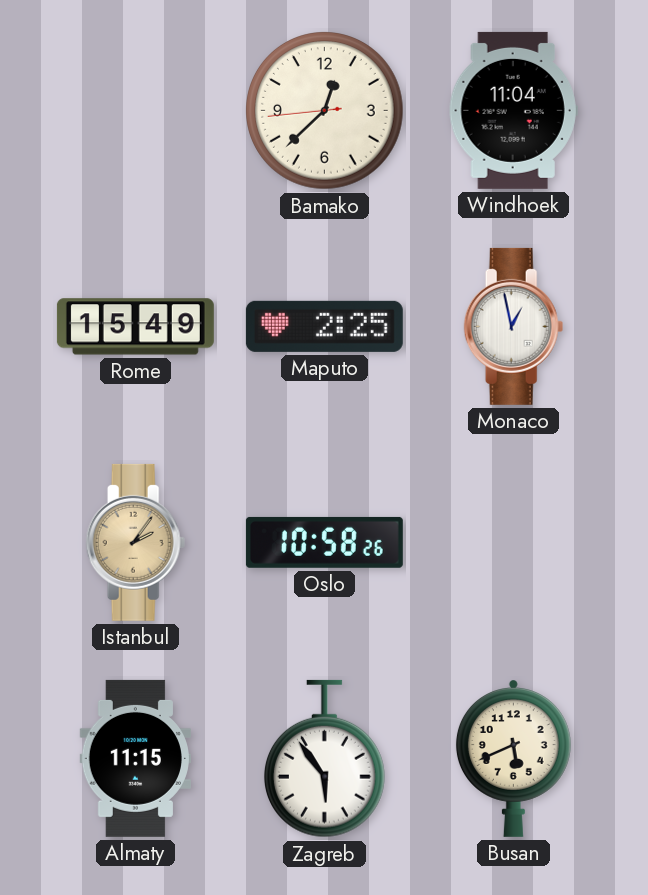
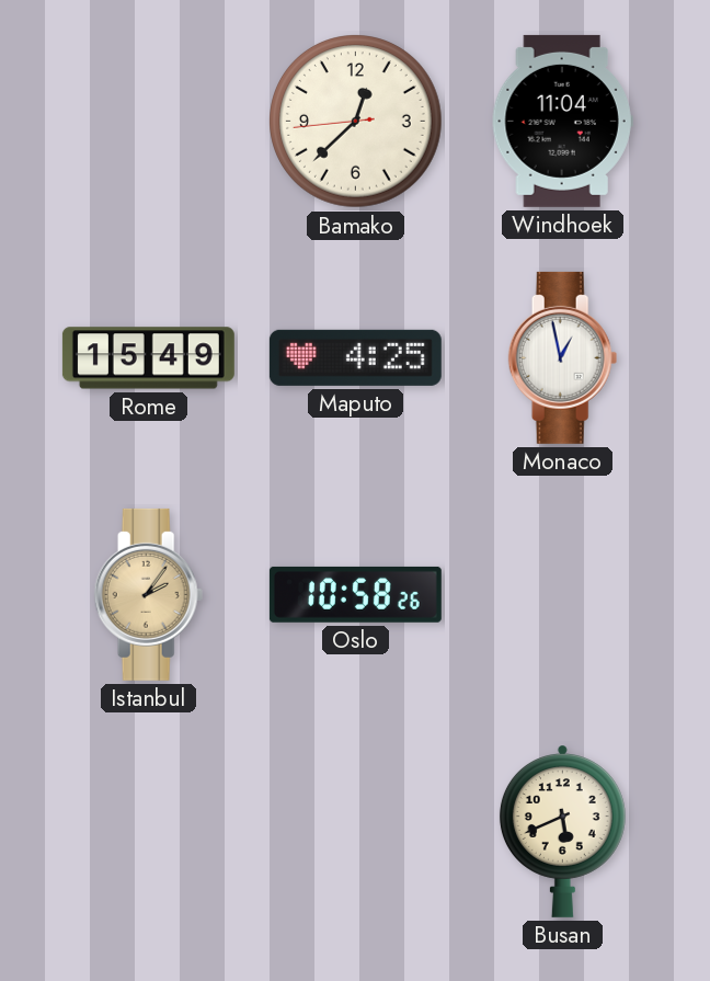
Maputo: 2:25 -> 4:25 (355, 357)
Almaty: 11:15 -> none (135, 758)
Zagreb: 5:54 -> none (324, 759)
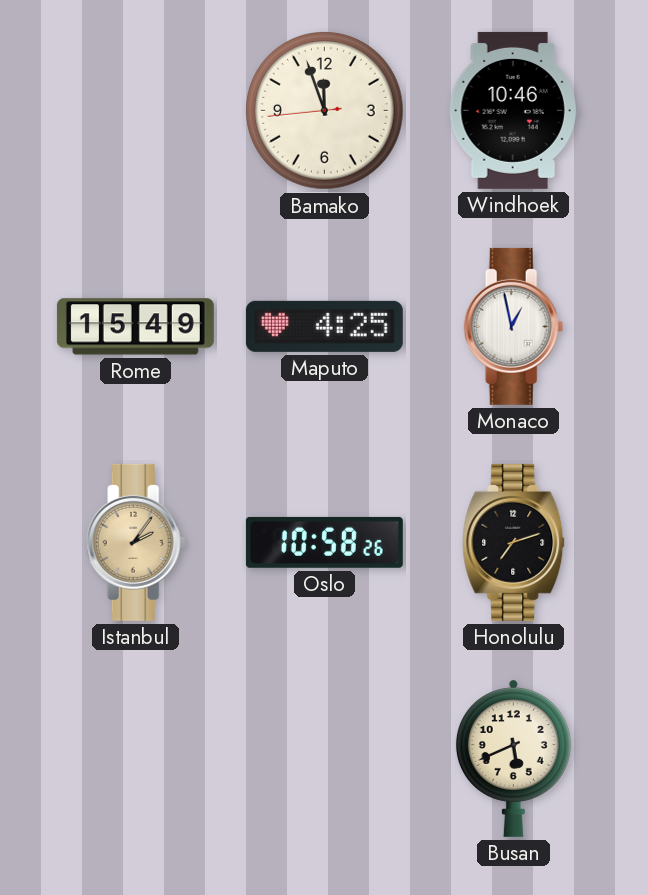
Bamako: 12:37 -> 11:56 (325, 111)
Windhoek: 11:04 -> 10:46 (513, 110)
Honolulu: none -> 7:12 (514, 542)
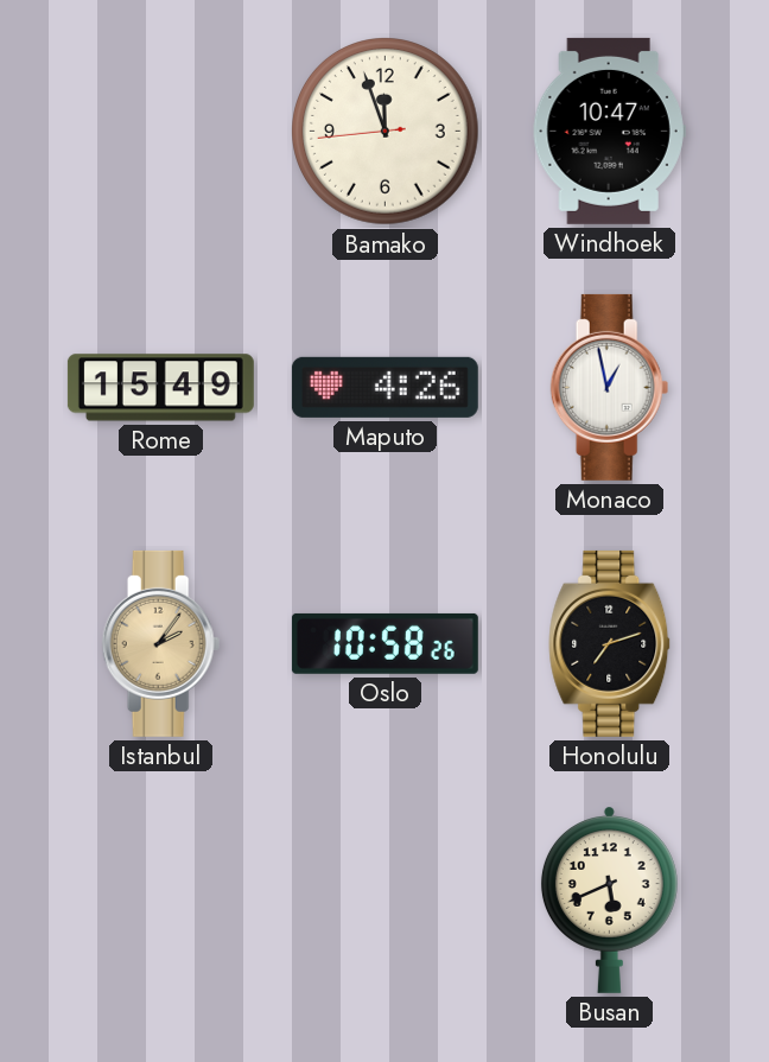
Windhoek: 10:46 -> 10:47 (609, 131)
Maputo: 4:25 -> 4:26 (384, 387)
